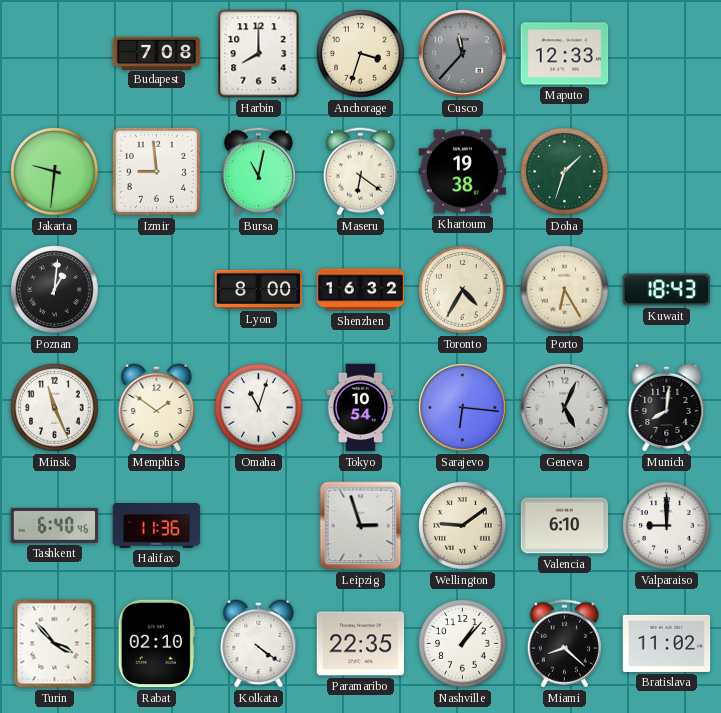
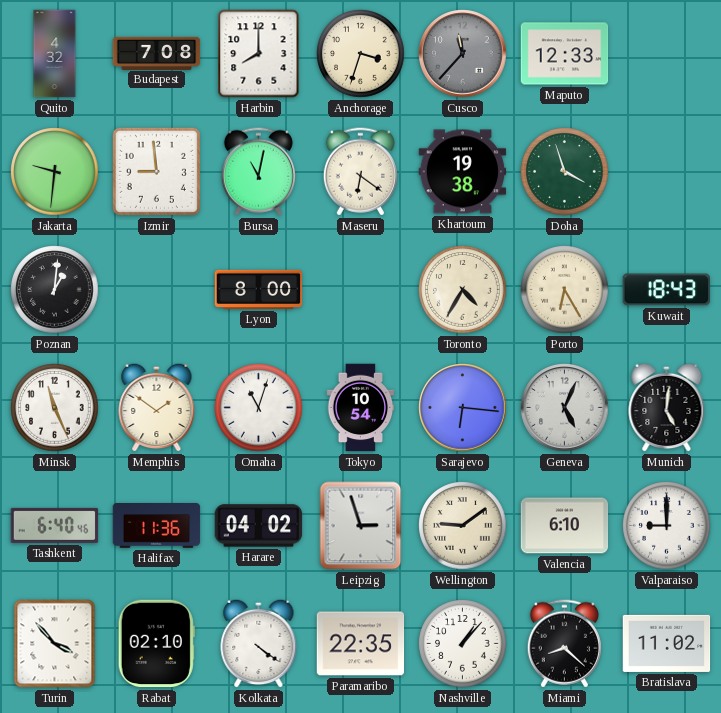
Quito: none -> 4:32 (55, 54)
Doha: 1:33 -> 3:57 (565, 172)
Shenzhen: 16:32 -> none (361, 290)
Munich: 8:01 -> 5:01 (667, 407)
Harare: none -> 04:02 (259, 526)
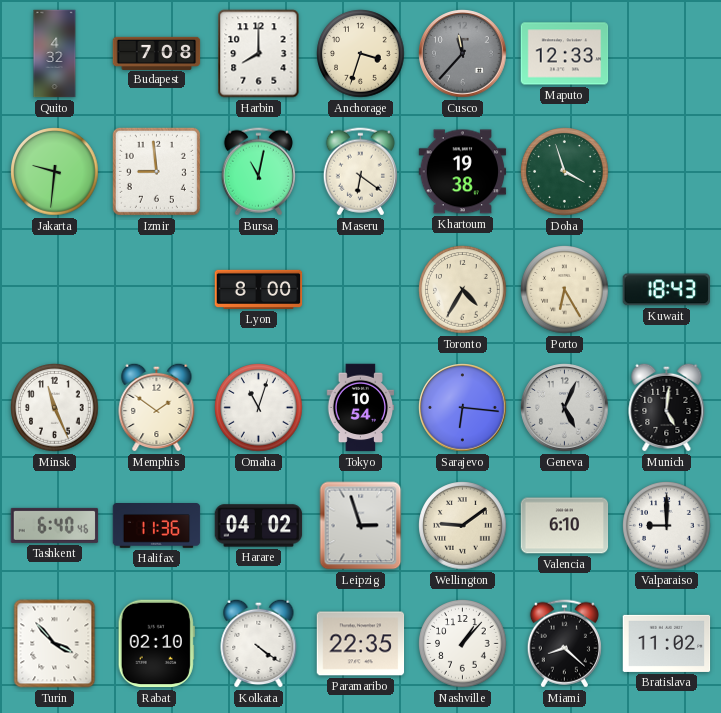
Poznan: 1:01 -> none (55, 290)
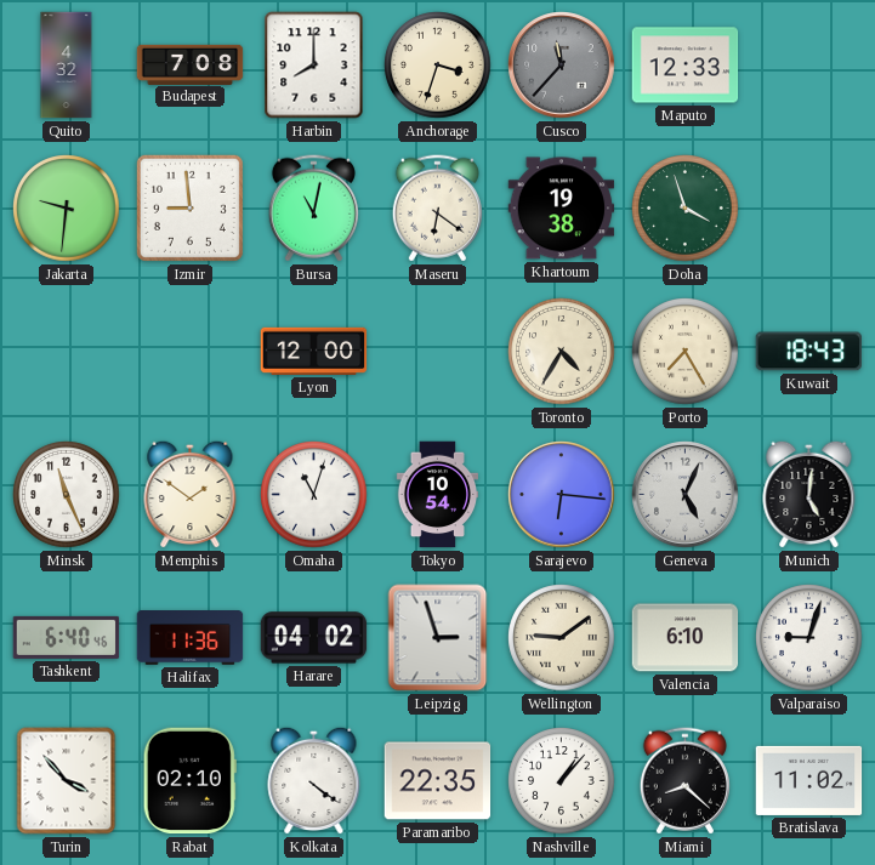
Lyon: 8:00 -> 12:00 (314, 351)
Porto: 6:25 -> 7:25 (686, 352)
Valparaiso: 9:00 -> 9:03 (809, 638)
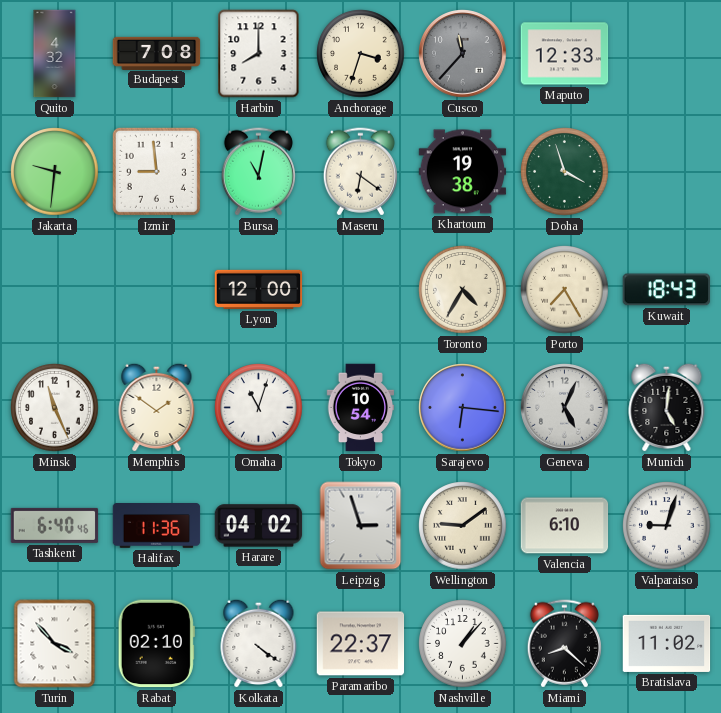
Paramaribo: 22:35 -> 22:37 (361, 644)
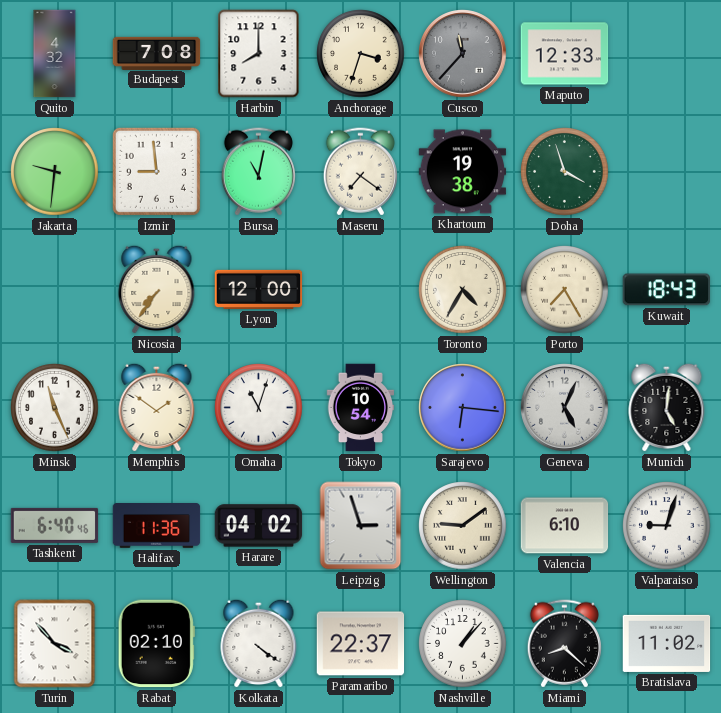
Maseru: 6:21 -> 7:21 (360, 172)
Nicosia: none -> 7:36 (157, 289)
